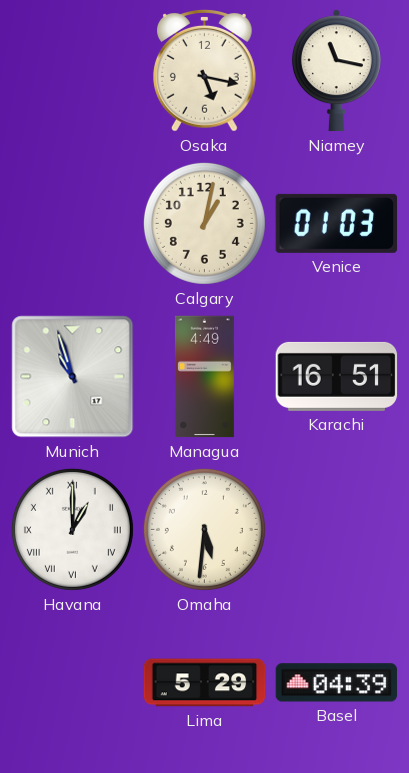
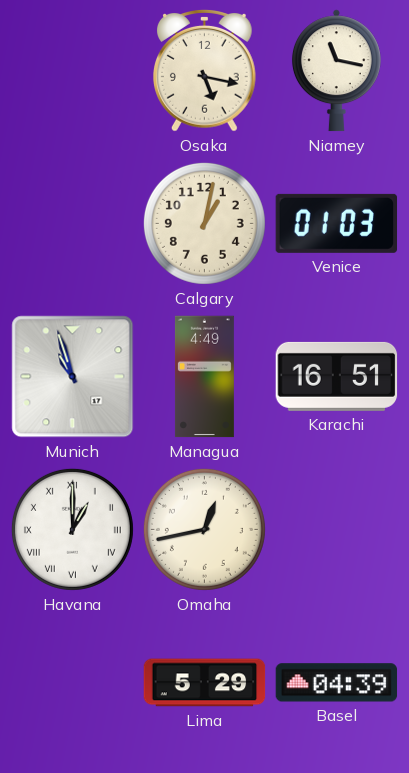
Omaha: 5:31 -> 12:43 (204, 529)
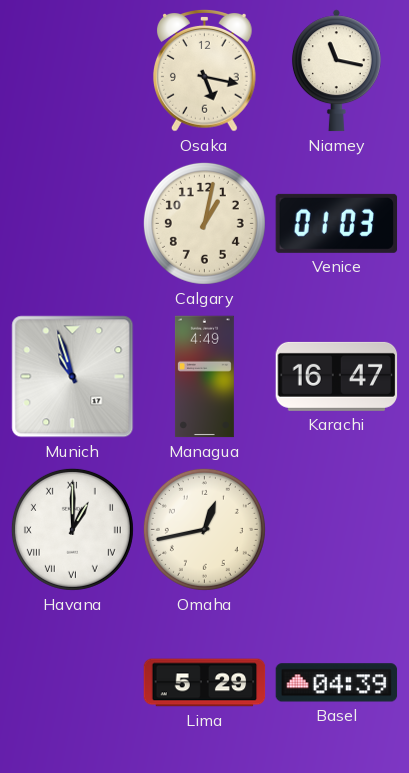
Karachi: 16:51 -> 16:47 (337, 376)
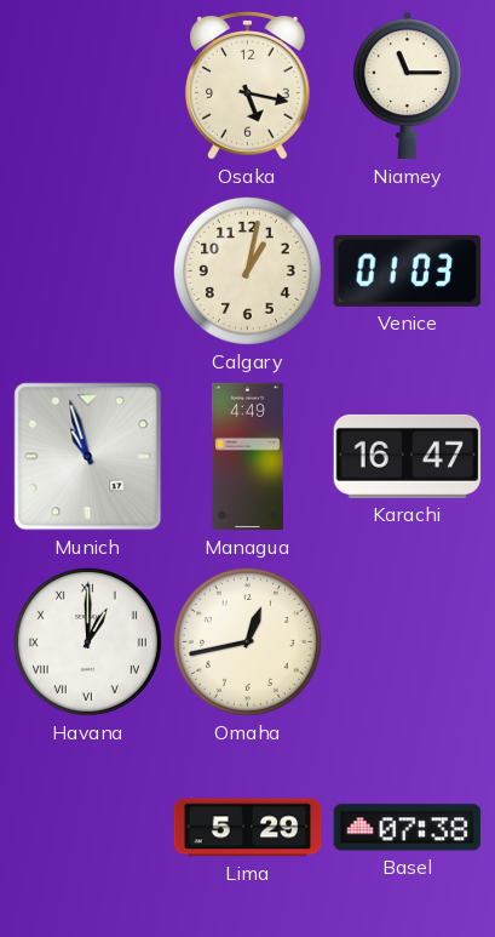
Niamey: 11:17 -> 11:15 (407, 86)
Basel: 04:39 -> 07:38 (408, 828)
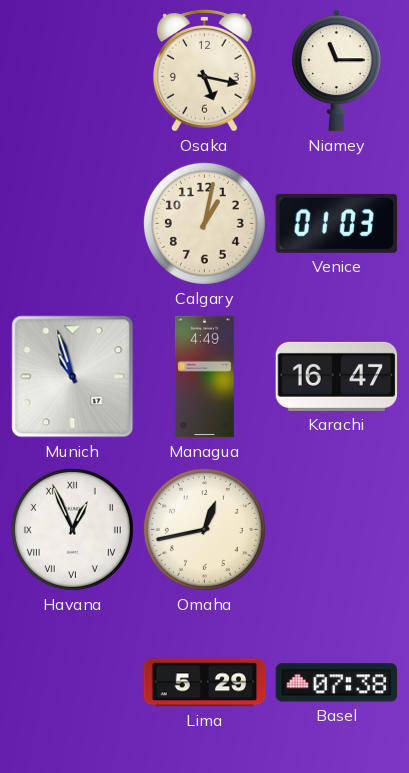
Havana: 1:00 -> 12:56 (72, 529)
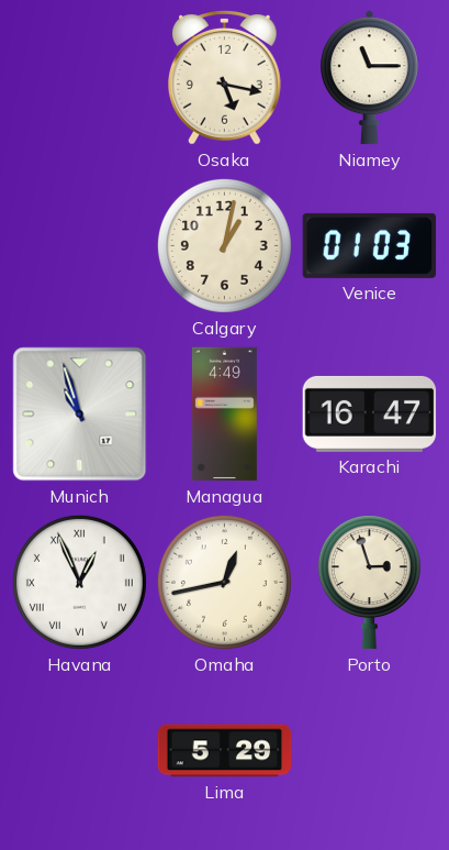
Porto: none -> 2:57 (369, 583)
Basel: 07:38 -> none (337, 683)
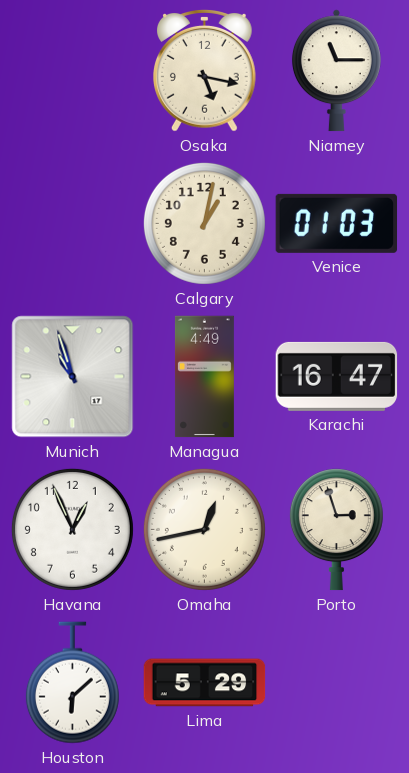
Havana numerals: Roman -> Arabic (72, 529)
Houston: none -> 6:08 (72, 683)
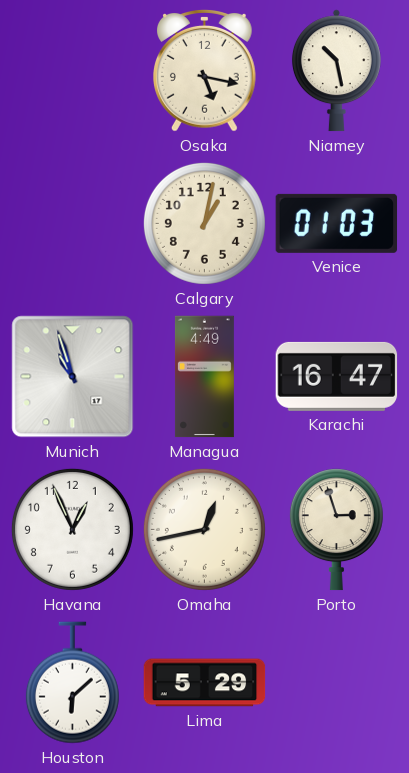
Niamey: 11:15 -> 10:28 (336, 71)
